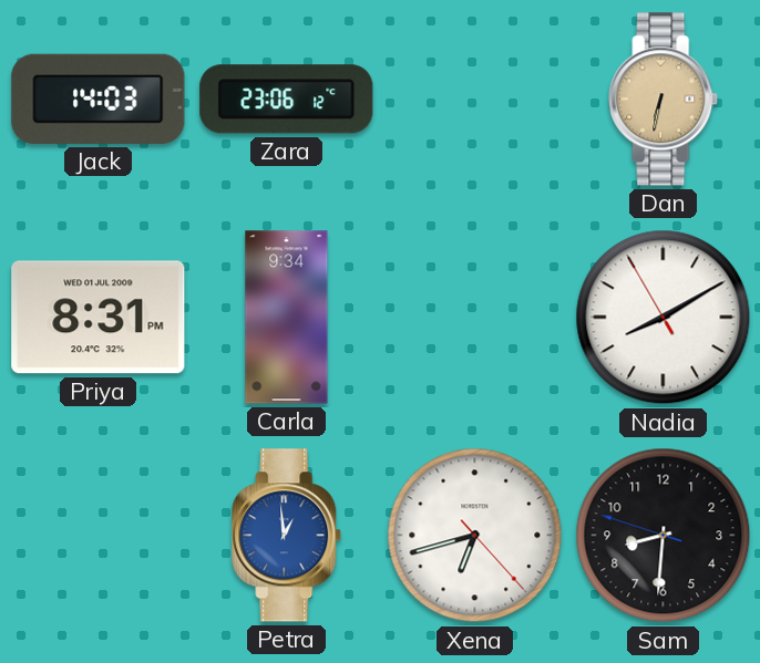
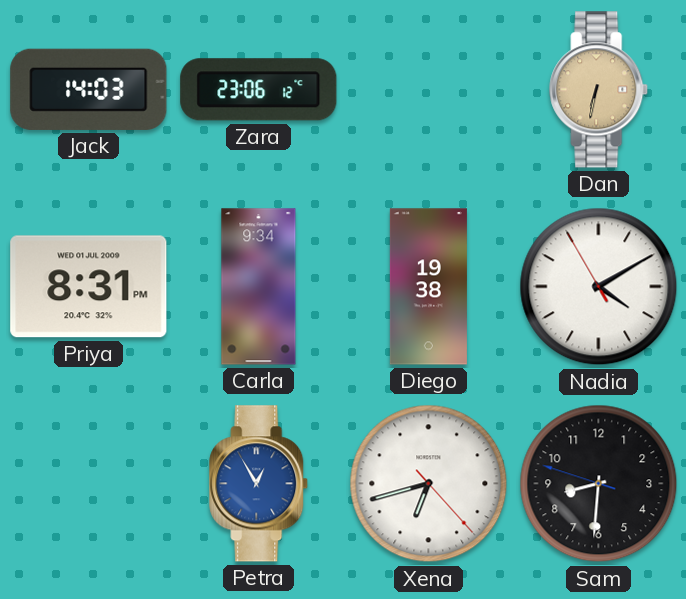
Diego: none -> 19:38 (428, 287)
Nadia: 8:09 -> 4:09 (599, 287)
Petra: 12:59 -> 12:55 (259, 484)
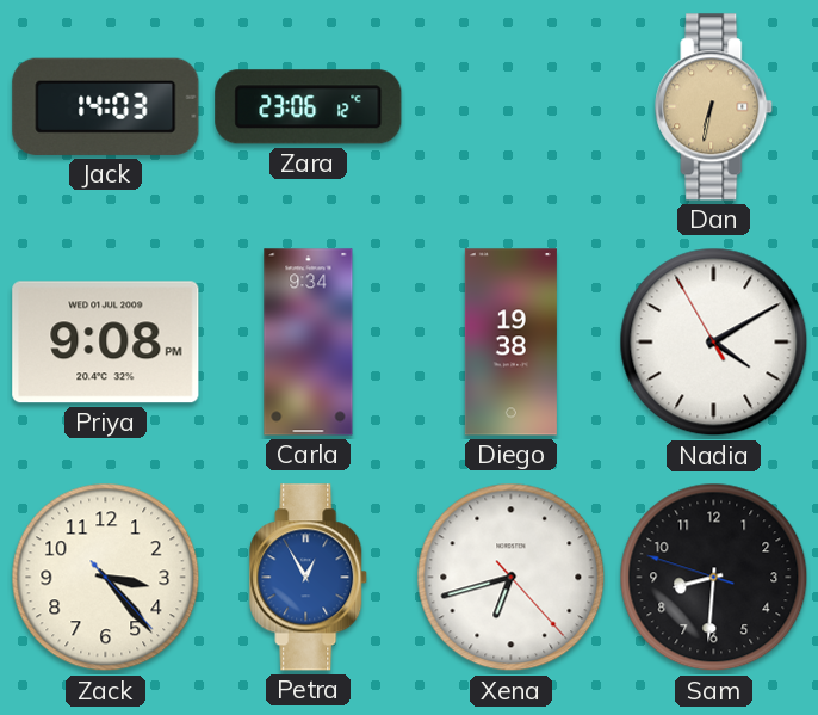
Priya: 8:31 -> 9:08 (106, 343)
Zack: none -> 3:23 (106, 578)
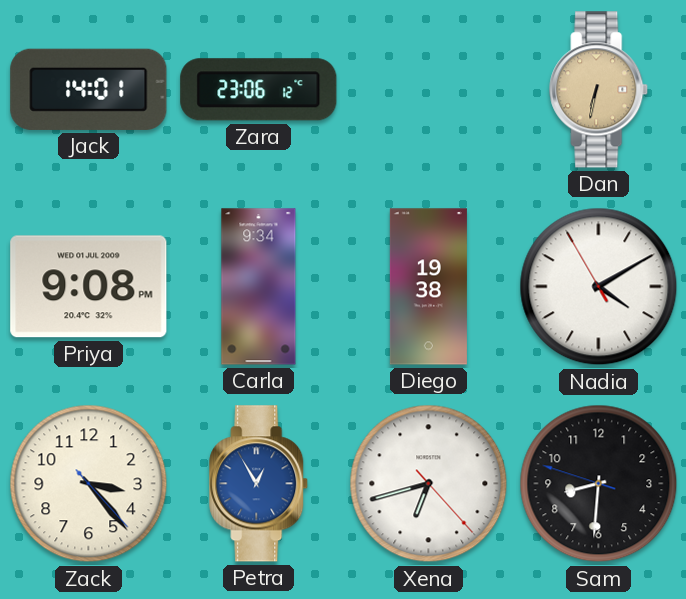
Jack: 14:03 -> 14:01 (89, 89)
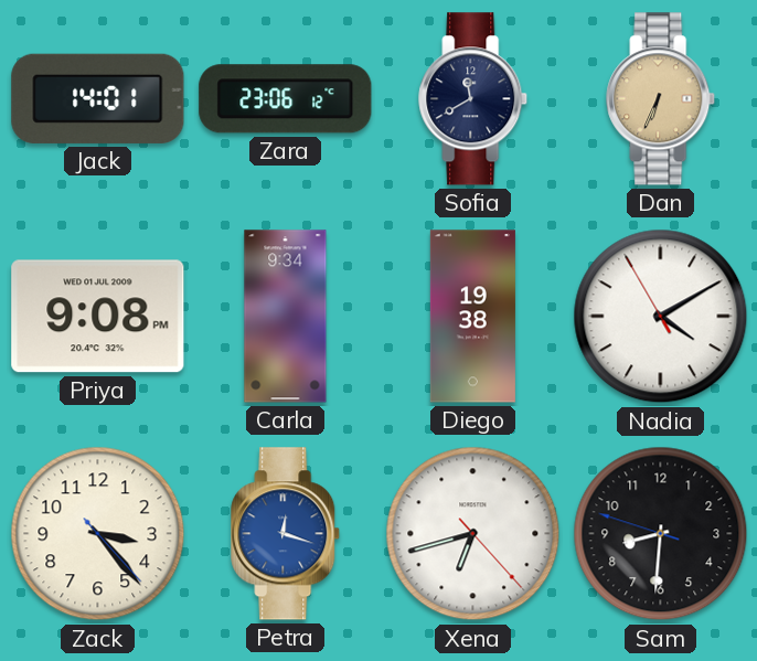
Sofia: none -> 11:40 (473, 99)
Dan: 6:32 -> 6:34 (661, 99)
Petra: 12:55 -> 12:18 (286, 534)
